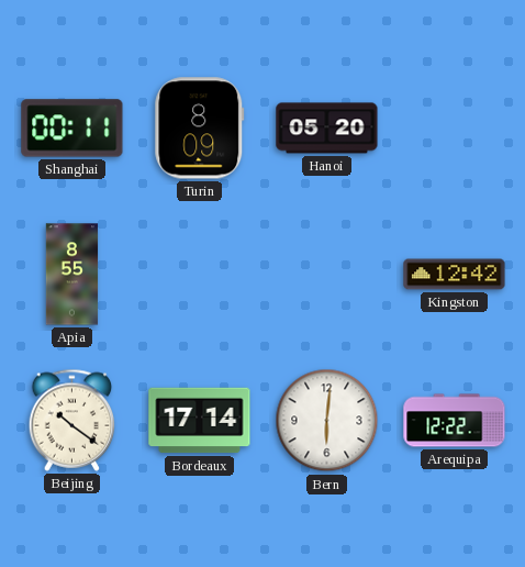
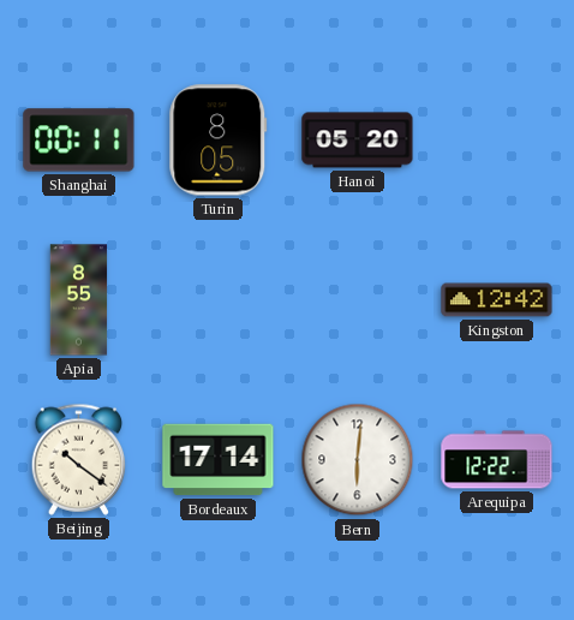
Turin: 8:09 -> 8:05 (219, 141)
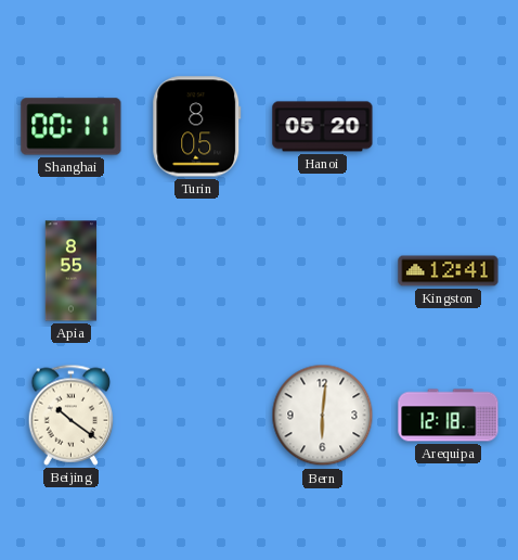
Kingston: 12:42 -> 12:41 (449, 271)
Bordeaux: 17:14 -> none (219, 460)
Arequipa: 12:22 -> 12:18 (449, 416)
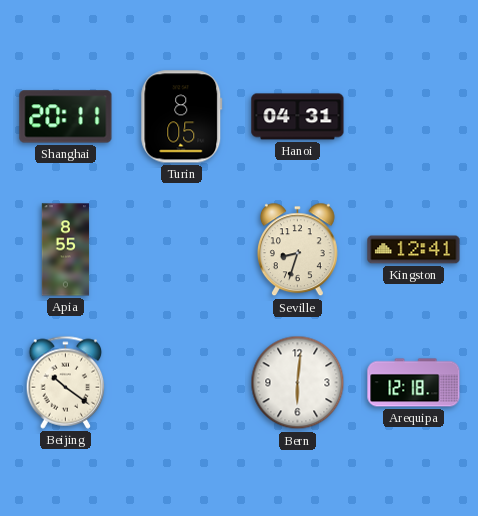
Shanghai: 00:11 -> 20:11 (66, 117)
Hanoi: 05:20 -> 04:31 (298, 117)
Seville: none -> 8:33 (297, 250)
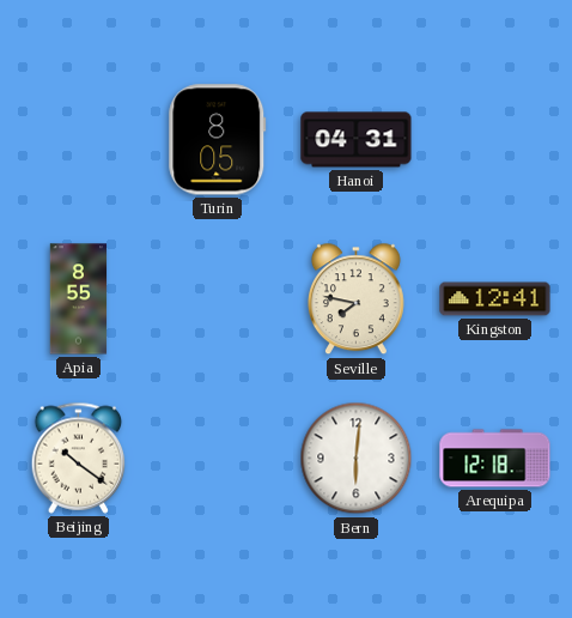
Shanghai: 20:11 -> none (66, 117)
Seville: 8:33 -> 7:47 (355, 299)
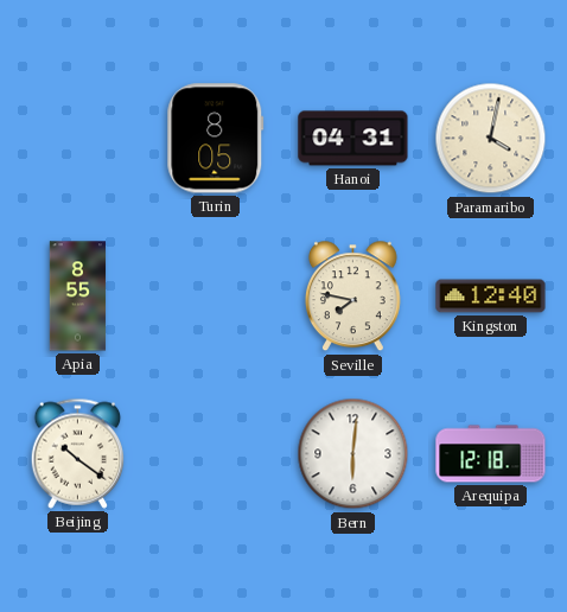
Paramaribo: none -> 4:02 (491, 139)
Kingston: 12:41 -> 12:40 (491, 297)
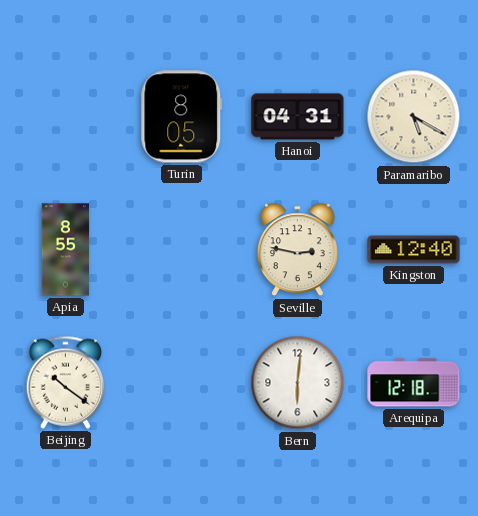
Paramaribo: 4:02 -> 5:20 (414, 117)
Seville: 7:47 -> 2:47 (297, 250)
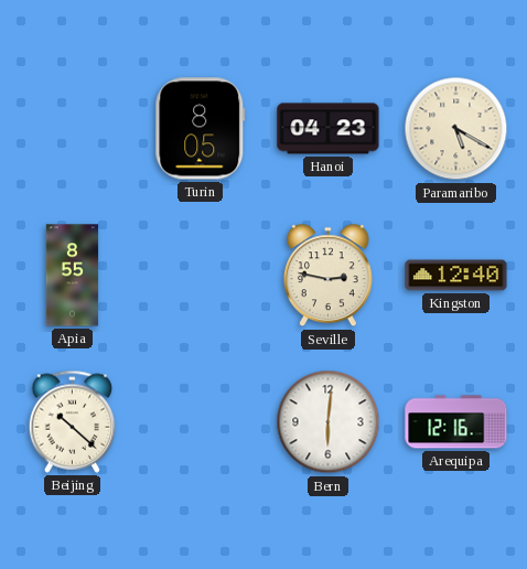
Hanoi: 04:31 -> 04:23 (329, 129)
Beijing: 10:21 -> 10:22 (73, 421)
Arequipa: 12:18 -> 12:16 (456, 422)
